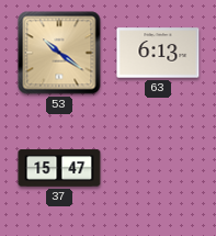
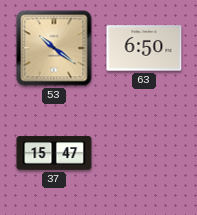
63: 6:13 -> 6:50 (144, 48)
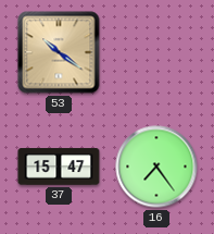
63: 6:50 -> none (144, 48)
16: none -> 7:24 (156, 167)
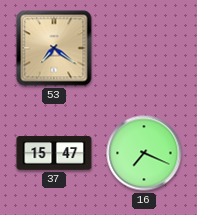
53: 10:21 -> 7:21 (54, 48)
16: 7:24 -> 7:19 (144, 153)
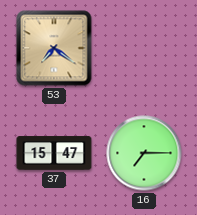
16: 7:19 -> 7:15 (144, 153)
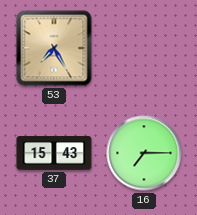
53: 7:21 -> 7:25 (54, 48)
37: 15:47 -> 15:43 (54, 153)
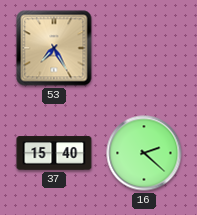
37: 15:43 -> 15:40 (54, 153)
16: 7:15 -> 2:22 (144, 153)
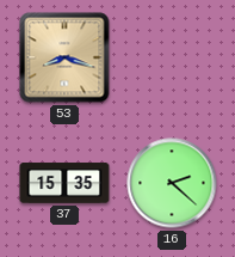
53: 7:25 -> 8:18 (64, 57)
37: 15:40 -> 15:35 (64, 183)
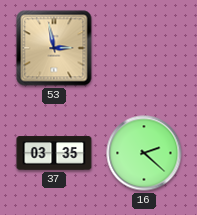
53: 8:18 -> 2:58 (54, 48)
37: 15:35 -> 03:35 (54, 153)
